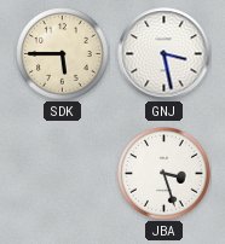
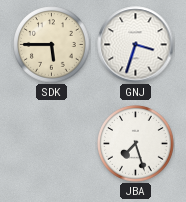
GNJ: 3:28 -> 3:33 (136, 45)
JBA: 3:27 -> 7:27 (136, 144)
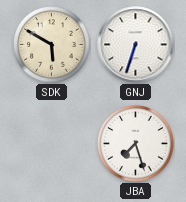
SDK: 5:45 -> 5:50 (52, 45)
GNJ: 3:33 -> 6:33 (136, 45)
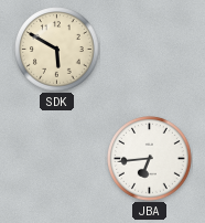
GNJ: 6:33 -> none (136, 45)
JBA: 7:27 -> 6:44 (150, 159)
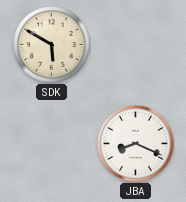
JBA: 6:44 -> 8:19 (136, 144)
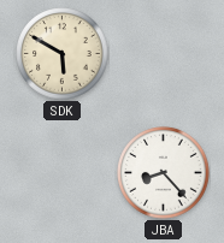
JBA: 8:19 -> 8:23 (164, 173)
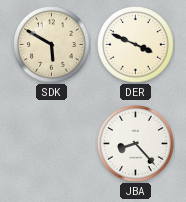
DER: none -> 3:49 (136, 45)
